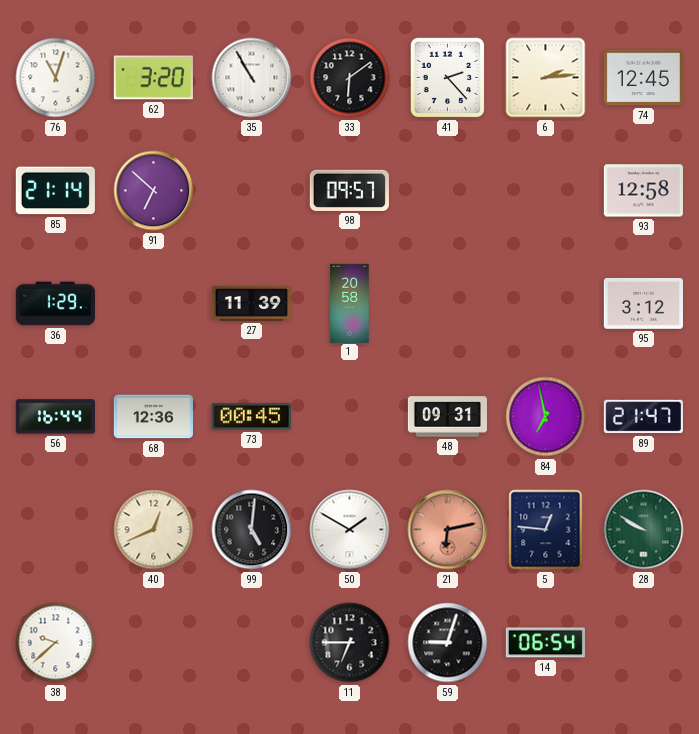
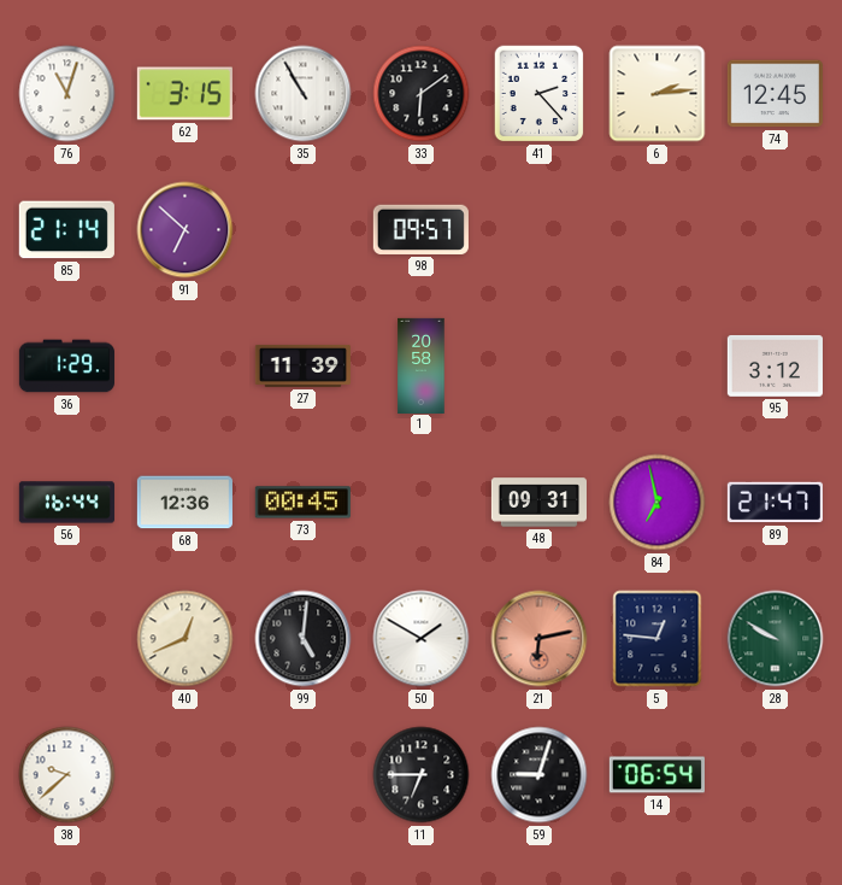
62: 3:20 -> 3:15 (184, 94)
93: 12:58 -> none (643, 191)
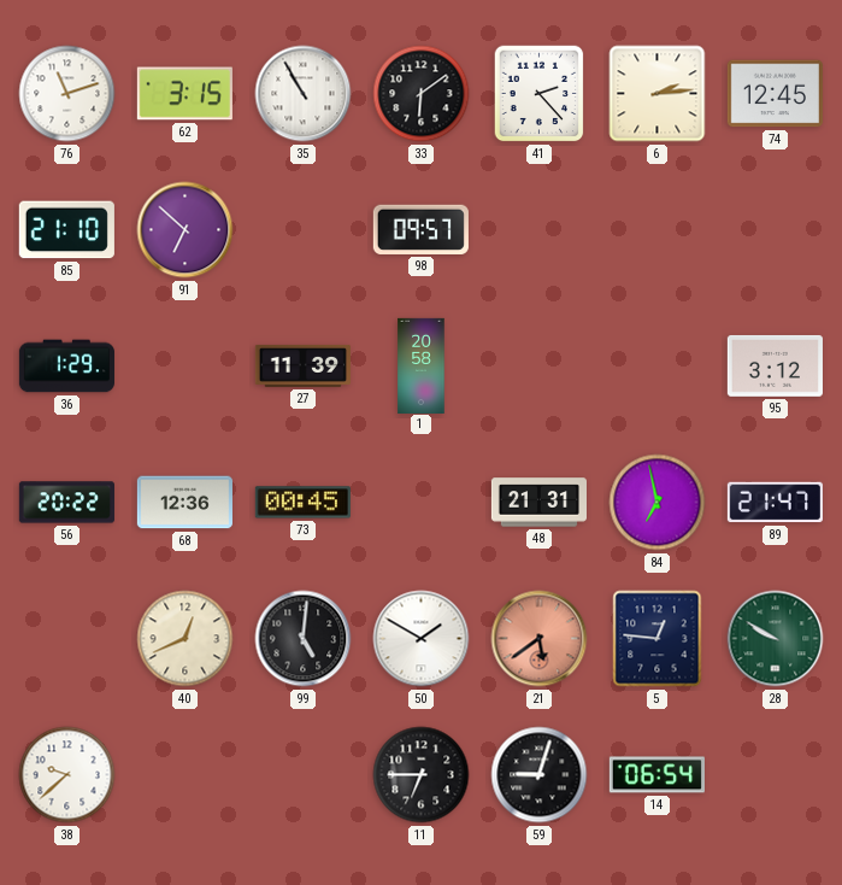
76: 11:03 -> 11:12 (67, 94)
85: 21:14 -> 21:10 (66, 230)
56: 16:44 -> 20:22 (66, 503)
48: 09:31 -> 21:31 (538, 503)
21: 6:13 -> 5:39 (540, 639)
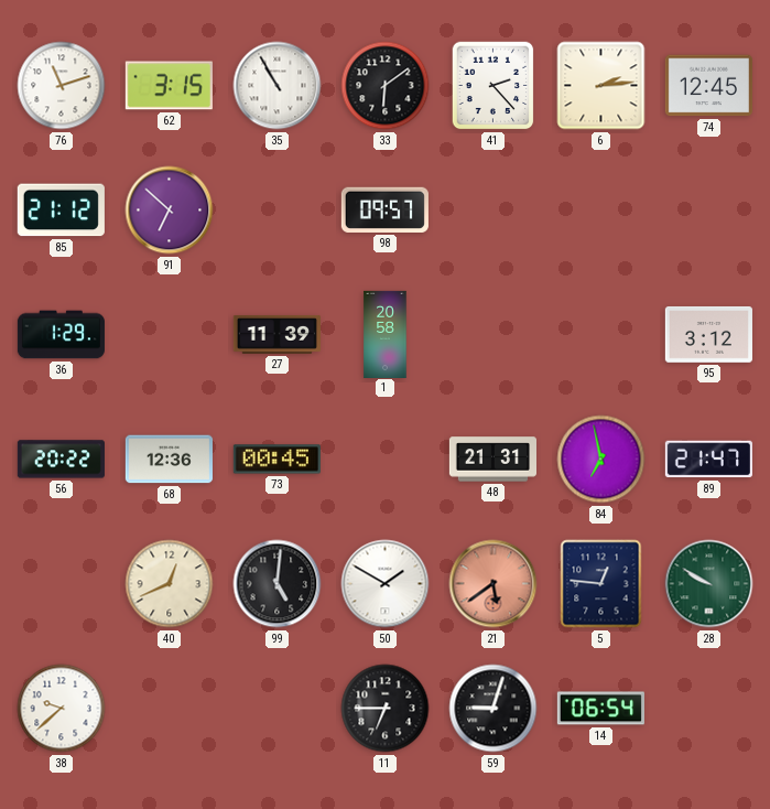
85: 21:10 -> 21:12 (61, 211)
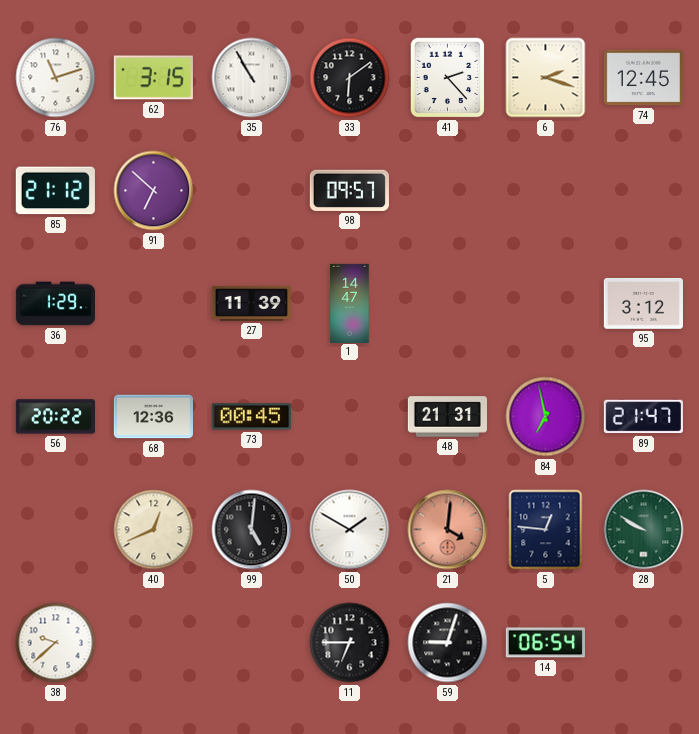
6: 2:14 -> 2:18 (546, 78)
1: 20:58 -> 14:47 (350, 303)
21: 5:39 -> 4:01 (448, 530)
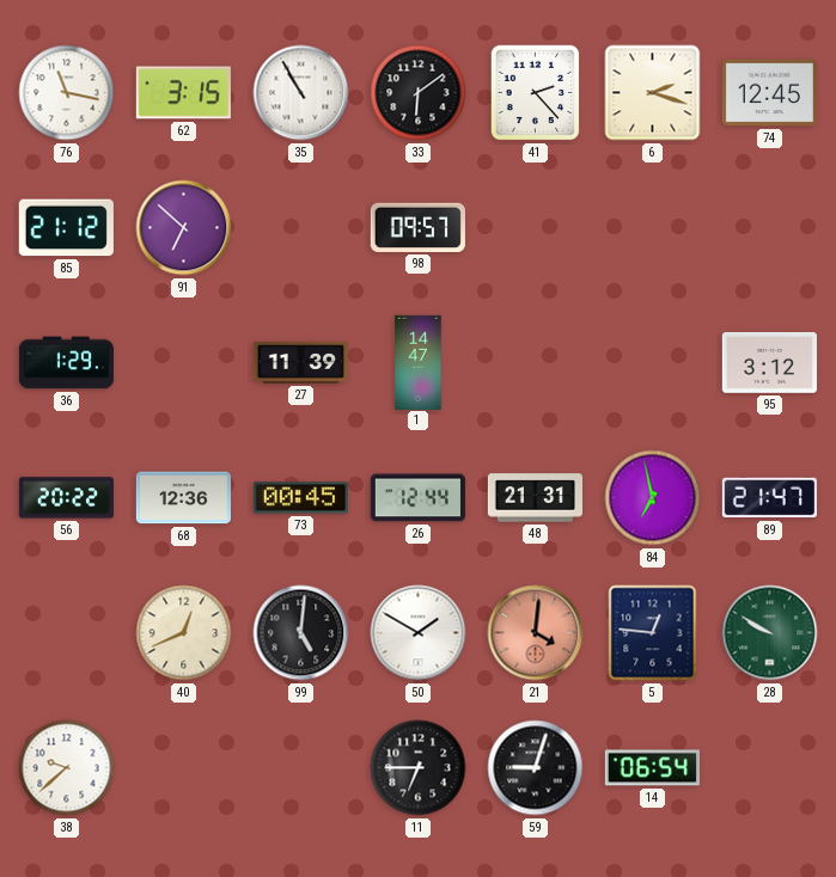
76: 11:12 -> 11:17 (67, 93)
26: none -> 12:44 (417, 498)
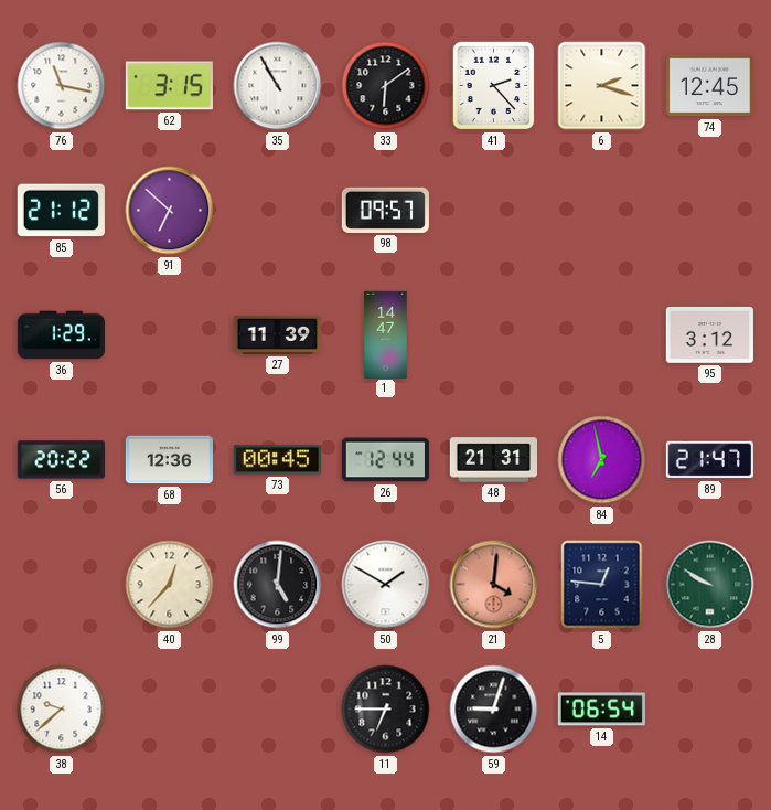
40: 12:41 -> 12:37 (170, 585)
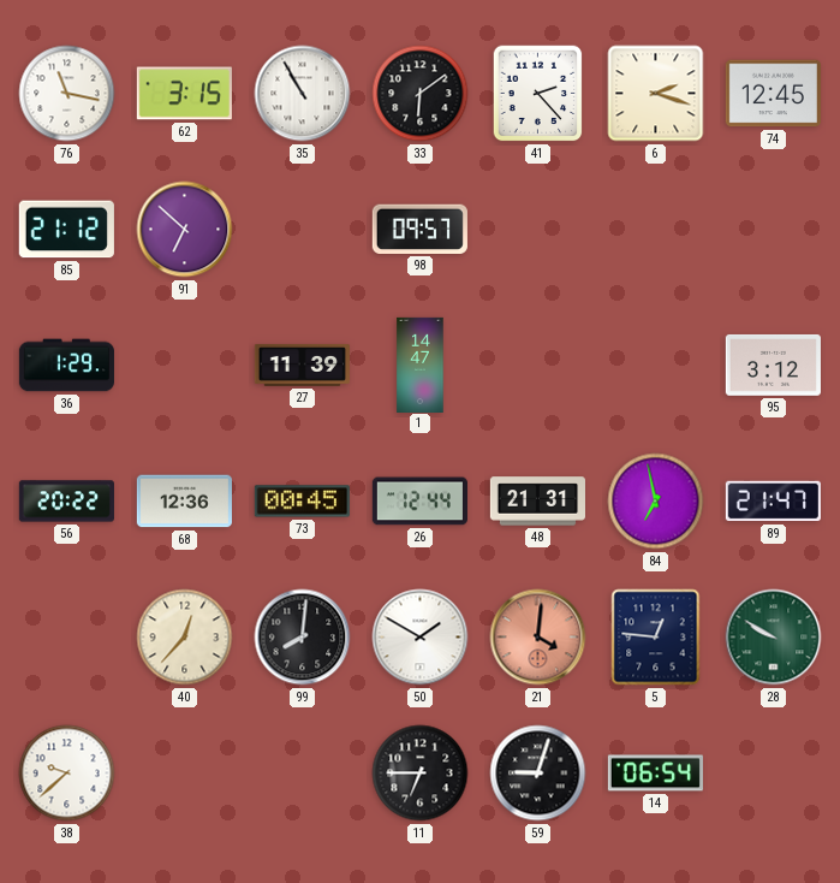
99: 5:01 -> 8:01 (303, 638)
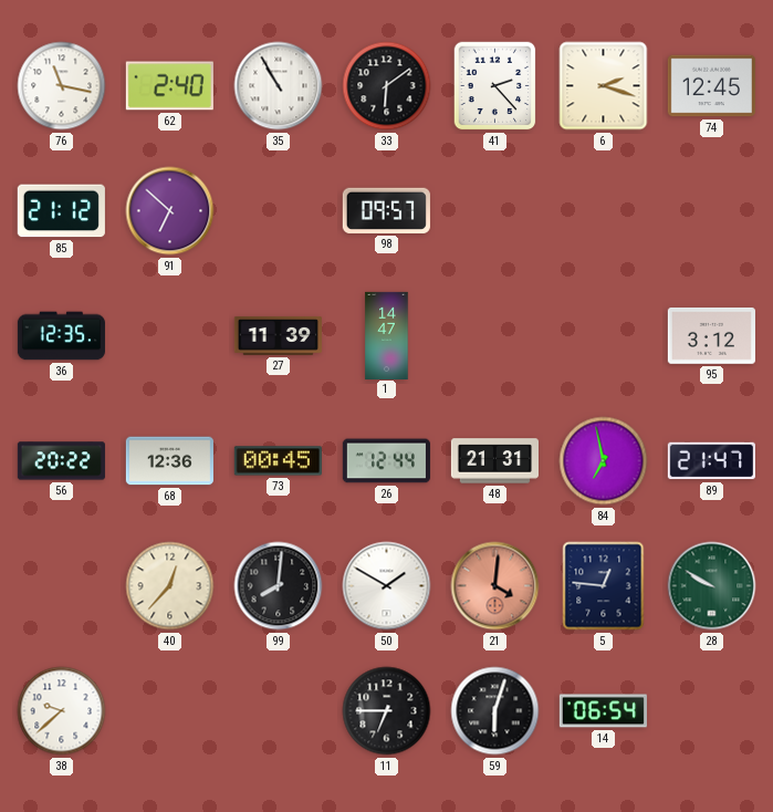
62: 3:15 -> 2:40 (169, 86)
36: 1:29 -> 12:35 (61, 336)
59: 9:03 -> 6:03 (495, 711)
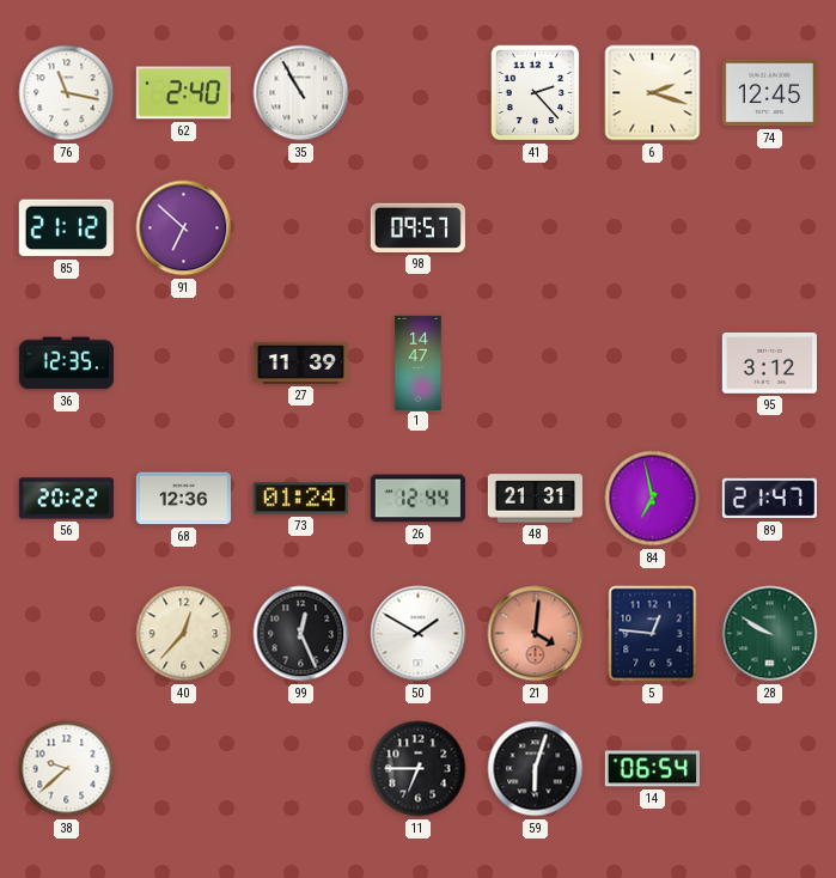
33: 6:09 -> none (387, 86)
73: 00:45 -> 01:24 (300, 499)
99: 8:01 -> 12:26 (301, 634)
